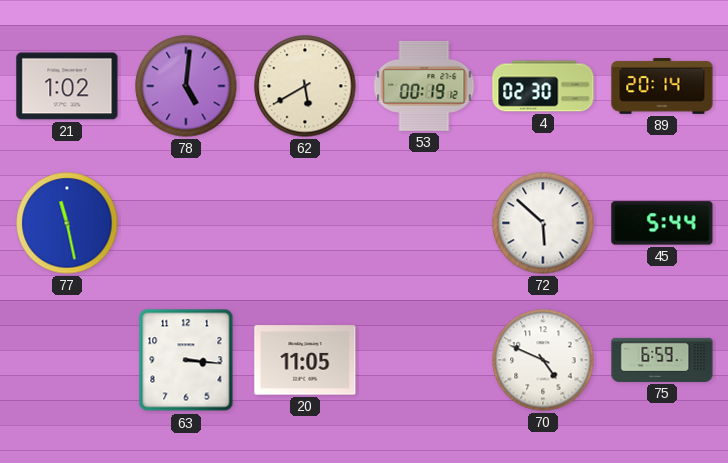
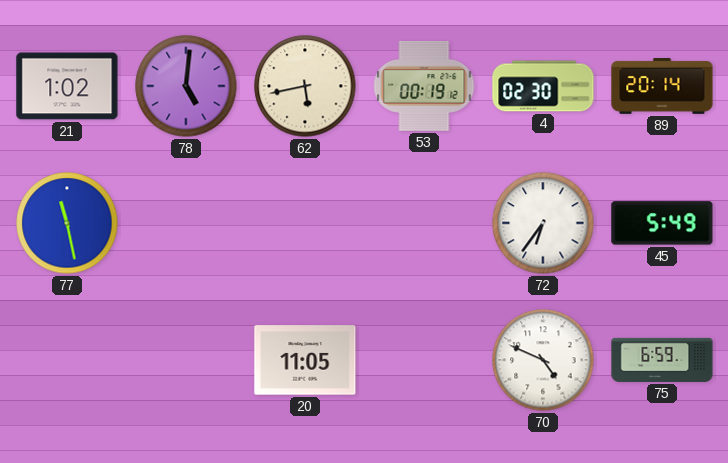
62: 5:40 -> 5:43 (305, 86)
72: 5:52 -> 6:36 (543, 223)
45: 5:44 -> 5:49 (662, 223)
63: 3:16 -> none (186, 360)
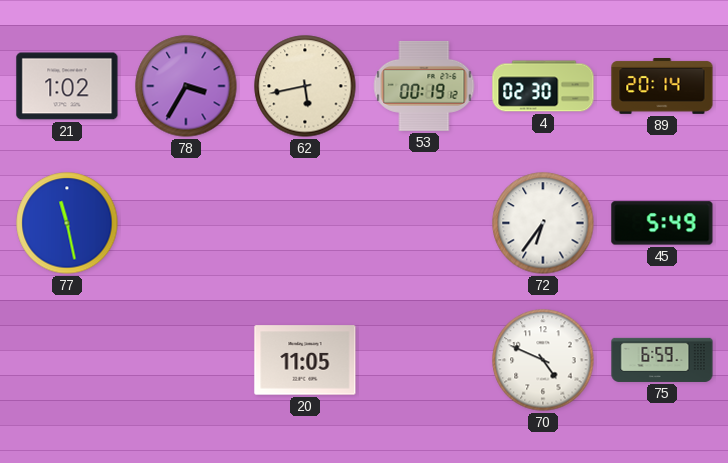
78: 5:01 -> 3:35 (186, 86)
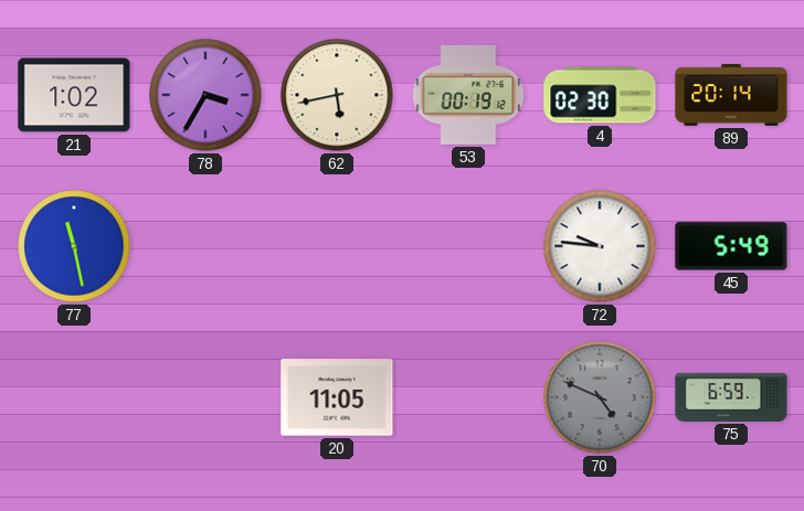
72: 6:36 -> 9:46 (600, 246)
70 dial: white -> grey (600, 397)
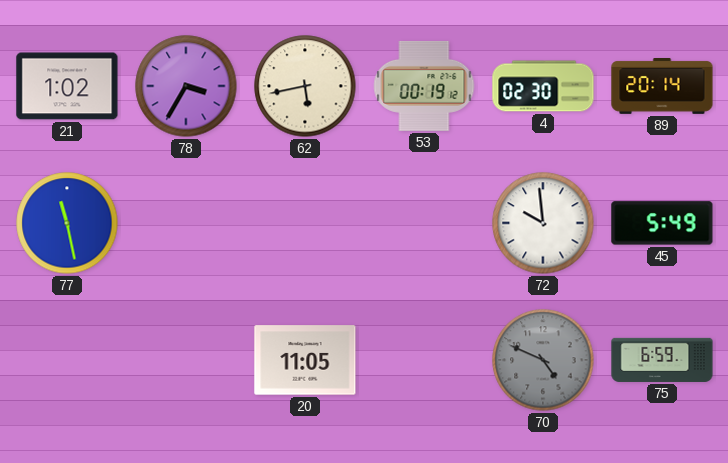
72: 9:46 -> 9:59 (543, 223)
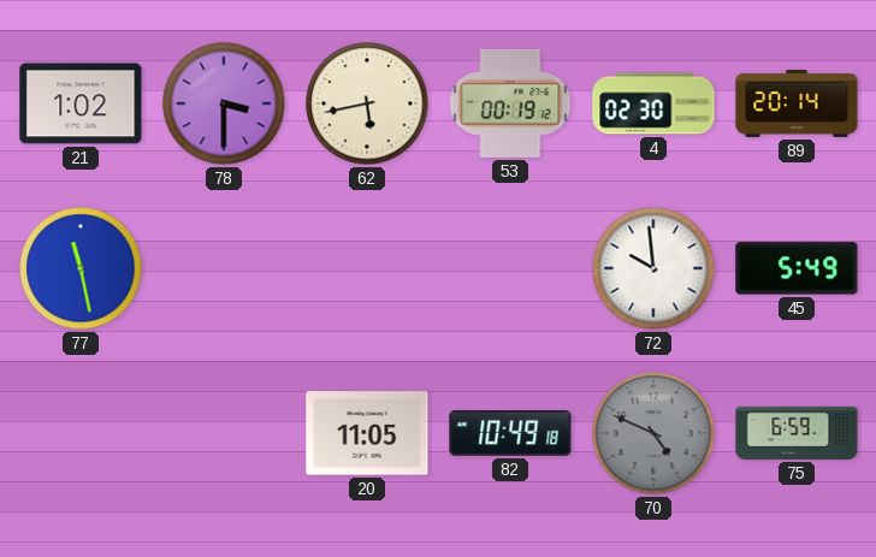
78: 3:35 -> 3:30 (224, 103)
82: none -> 10:49 (510, 433)
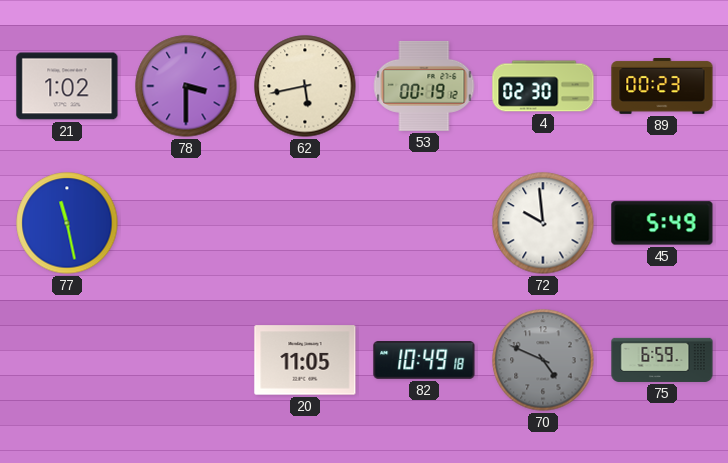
89: 20:14 -> 00:23 (662, 86)
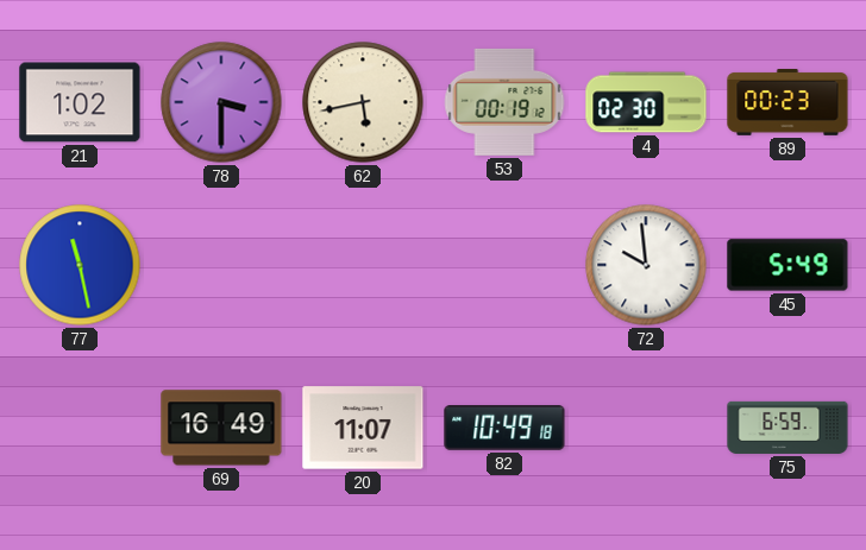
69: none -> 16:49 (221, 428)
20: 11:05 -> 11:07 (363, 428)
70: 4:49 -> none (543, 360)
